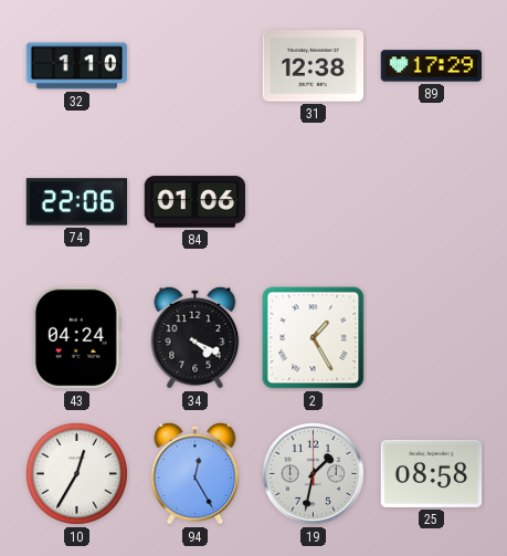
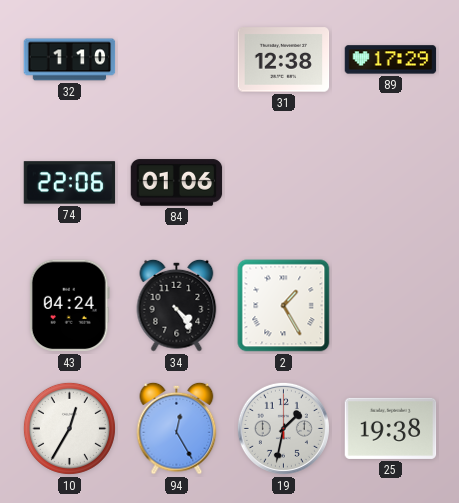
34: 4:19 -> 4:24 (177, 305)
25: 08:58 -> 19:38 (391, 428)
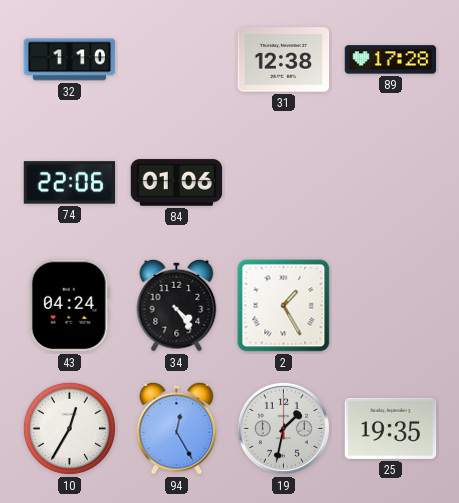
89: 17:29 -> 17:28 (391, 60)
25: 19:38 -> 19:35 (391, 428)
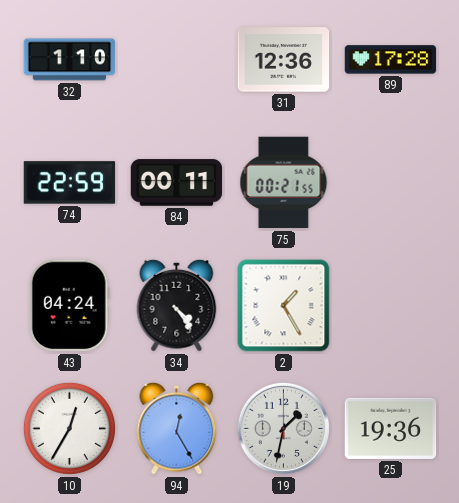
31: 12:38 -> 12:36 (284, 60)
74: 22:06 -> 22:59 (70, 183)
84: 01:06 -> 00:11 (177, 183)
75: none -> 00:21 (284, 183)
25: 19:35 -> 19:36 (391, 428)
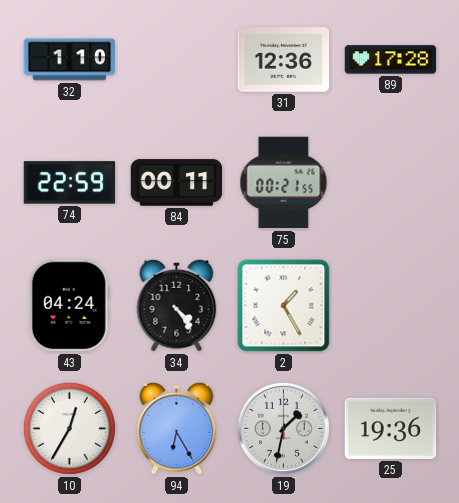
94: 12:25 -> 6:25 (177, 428)
